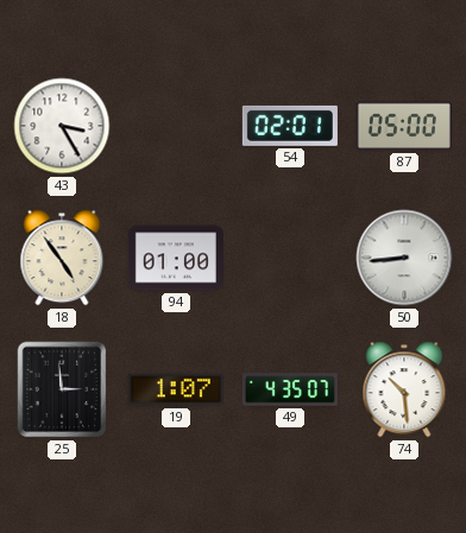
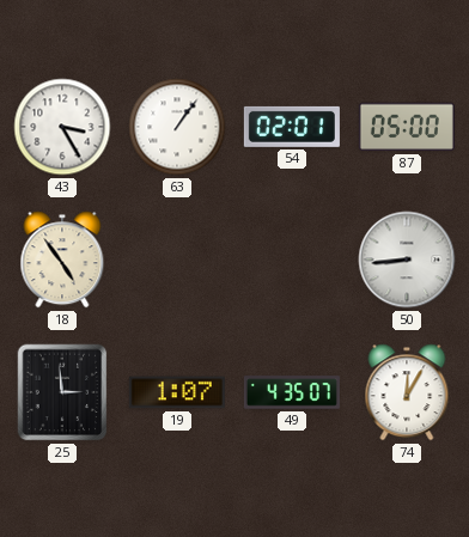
63: none -> 1:06 (177, 127)
94: 01:00 -> none (176, 258)
74: 10:29 -> 12:05 (407, 392)
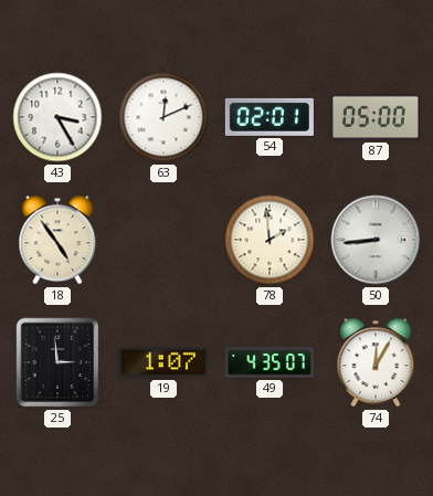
63: 1:06 -> 12:11 (163, 117)
78: none -> 1:59 (270, 240)
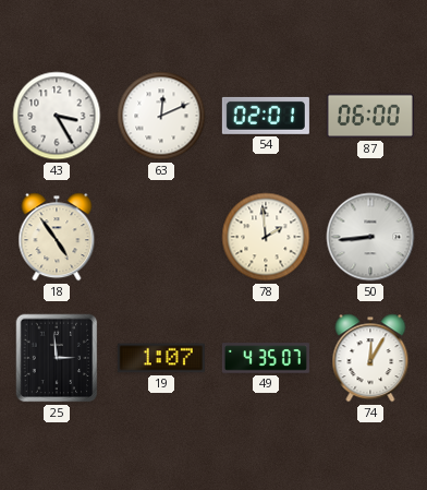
87: 05:00 -> 06:00 (370, 116)
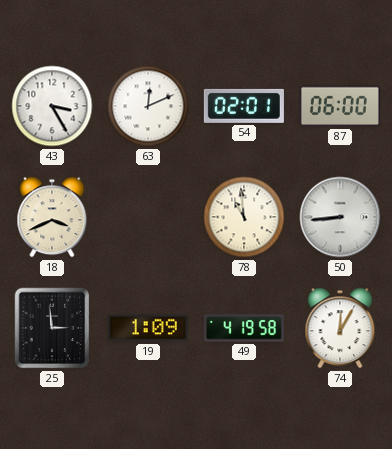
18: 4:54 -> 3:41 (52, 217)
78: 1:59 -> 10:59 (244, 217)
19: 1:07 -> 1:09 (148, 328)
49: 4:35 -> 4:19 (244, 328)
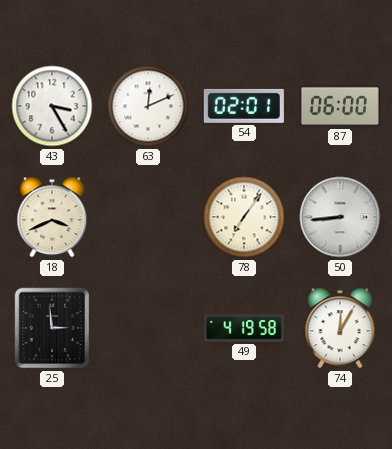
78: 10:59 -> 7:06 (244, 217)
19: 1:09 -> none (148, 328)
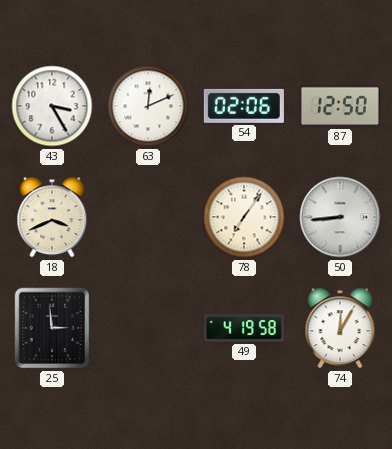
54: 02:01 -> 02:06 (244, 106)
87: 06:00 -> 12:50 (340, 106)
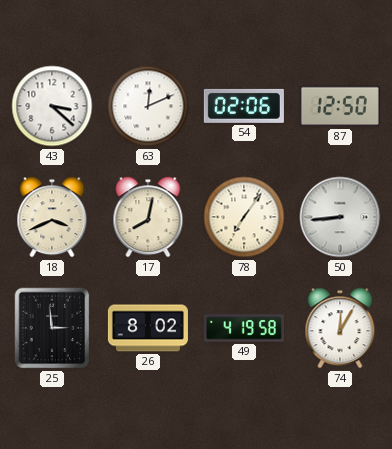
43: 3:25 -> 3:22 (52, 106)
17: none -> 8:02 (148, 217)
26: none -> 8:02 (148, 328)
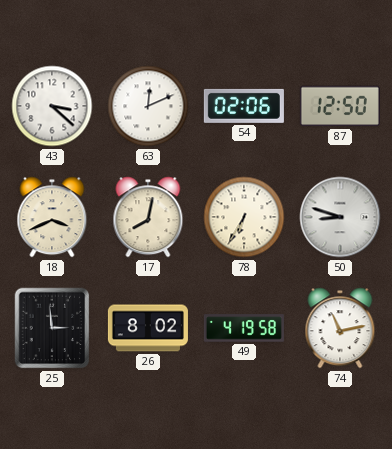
78: 7:06 -> 6:35 (244, 217)
50: 8:44 -> 8:48 (340, 217)
74: 12:05 -> 11:13 (340, 328)
